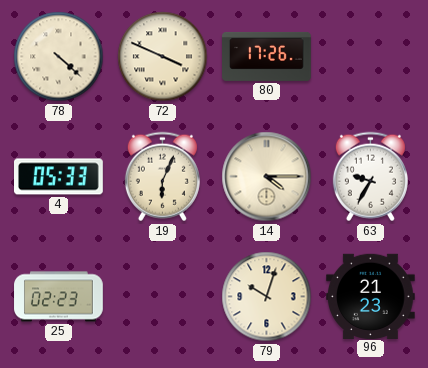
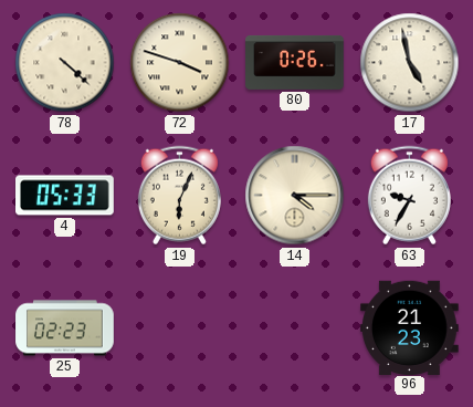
72: 3:49 -> 3:48 (180, 63)
80: 17:26 -> 0:26 (295, 62)
17: none -> 4:58 (410, 63)
79: 10:03 -> none (267, 297)
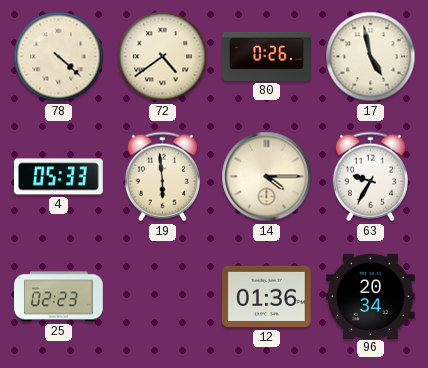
72: 3:48 -> 4:39 (163, 57)
19: 6:04 -> 5:59 (162, 177)
12: none -> 01:36 (267, 297)
96: 21:23 -> 20:34 (371, 296)
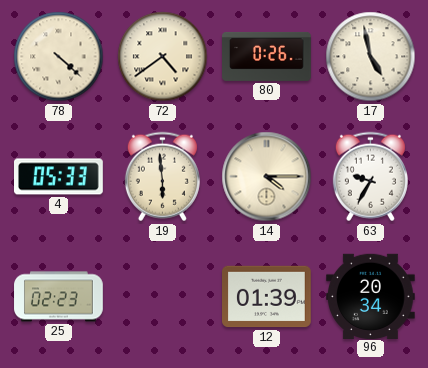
12: 01:36 -> 01:39 (267, 297)
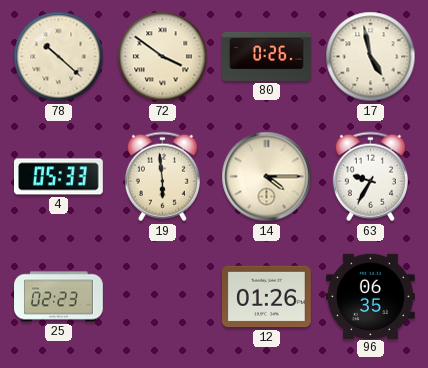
78: 4:22 -> 10:22 (59, 57)
72: 4:39 -> 3:51 (163, 57)
12: 01:39 -> 01:26 (267, 297)
96: 20:34 -> 06:35 (371, 296)
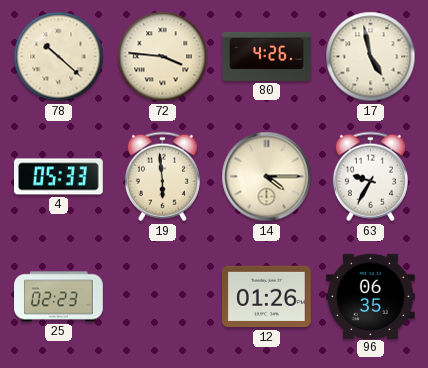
72: 3:51 -> 3:46 (163, 57)
80: 0:26 -> 4:26 (267, 56)
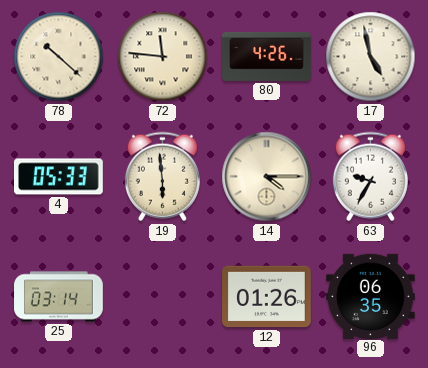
72: 3:46 -> 11:46 (163, 57)
25: 02:23 -> 03:14 (59, 297)
